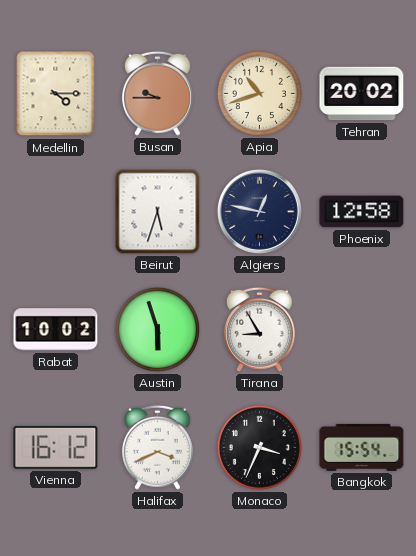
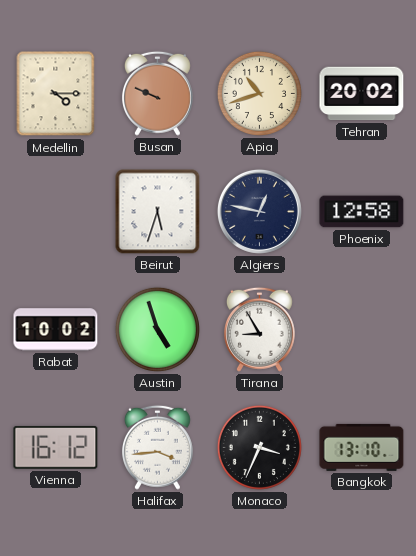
Busan: 9:45 -> 9:49 (157, 93)
Austin: 5:57 -> 4:57 (157, 329)
Halifax: 3:41 -> 3:44 (157, 447)
Bangkok: 15:54 -> 13:10 (362, 447)
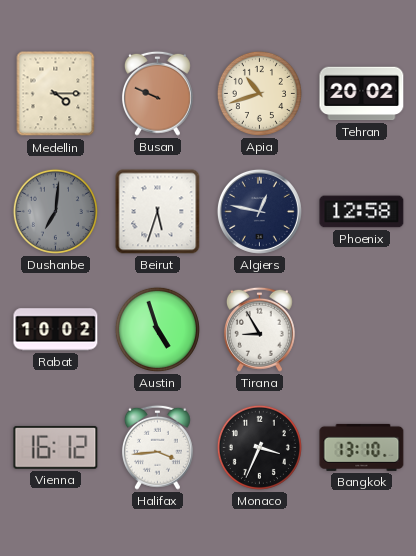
Dushanbe: none -> 7:01 (55, 211)
